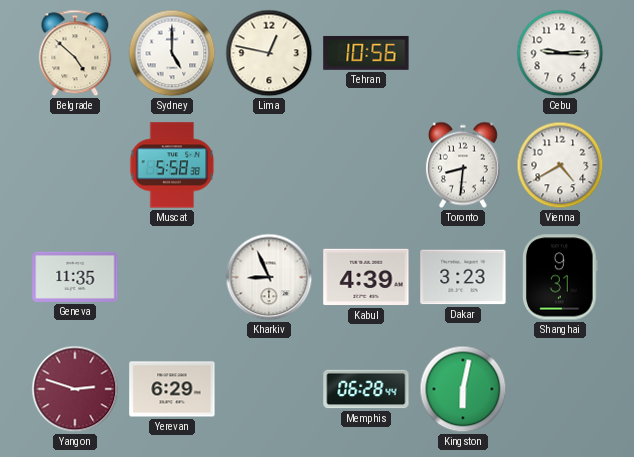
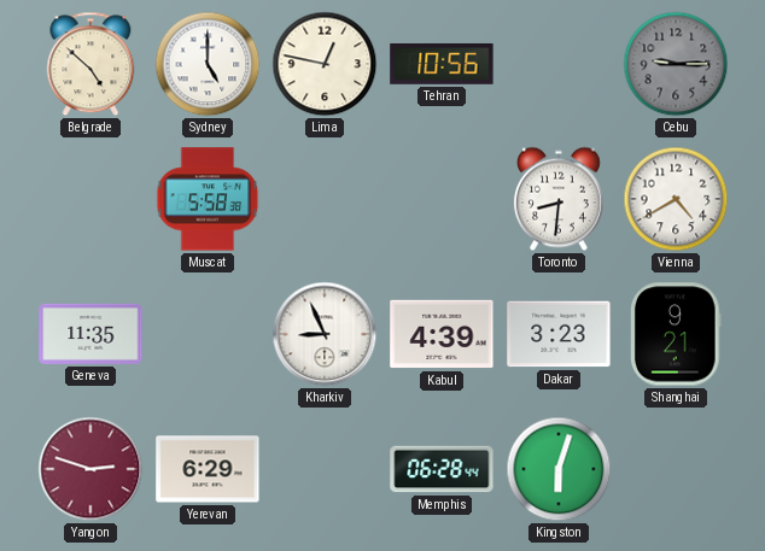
Cebu dial: white -> grey (676, 64)
Shanghai: 9:31 -> 9:21 (676, 334)
Kingston: 6:02 -> 6:03 (559, 469)
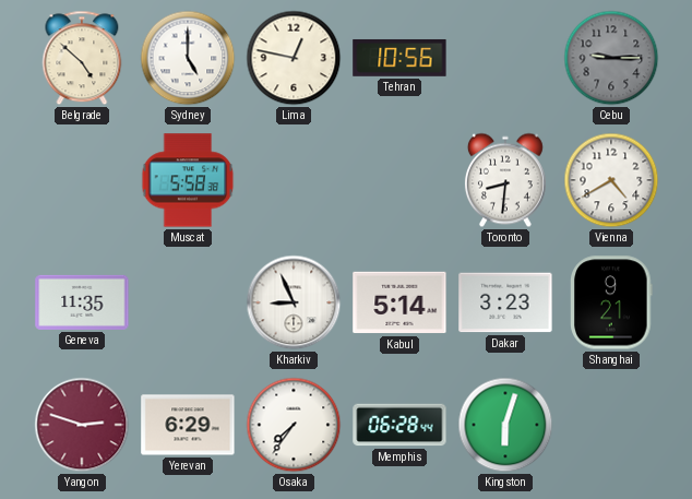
Kabul: 4:39 -> 5:14 (399, 302)
Osaka: none -> 7:36 (294, 425)
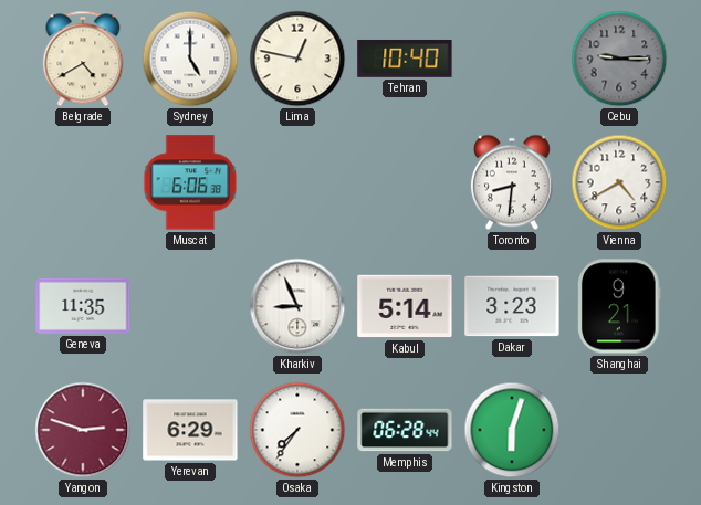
Belgrade: 4:52 -> 4:40 (83, 59)
Tehran: 10:56 -> 10:40 (405, 59)
Muscat: 5:58 -> 6:06 (190, 182)
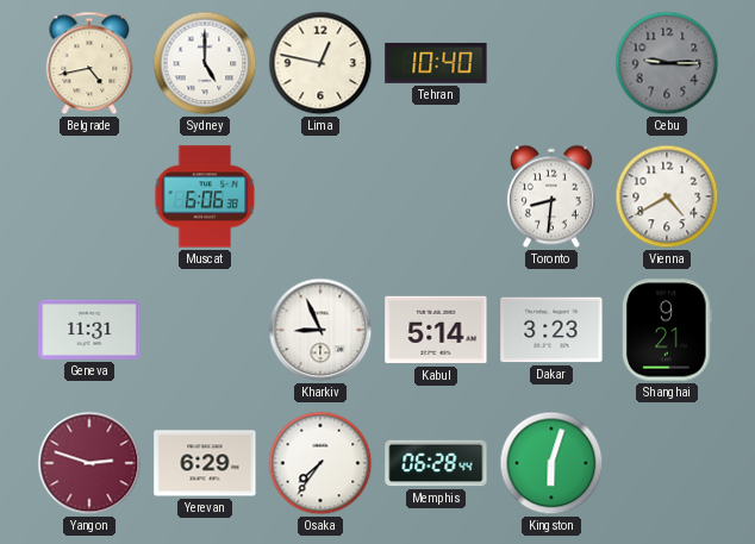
Belgrade: 4:40 -> 4:43 (89, 63)
Geneva: 11:35 -> 11:31 (89, 330)
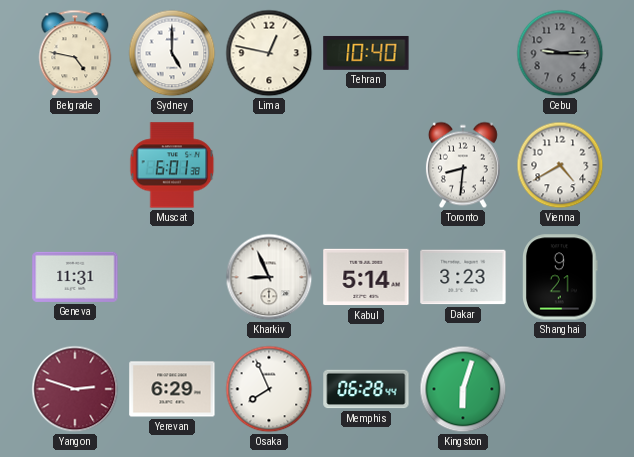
Belgrade: 4:43 -> 4:47 (75, 53)
Muscat: 6:06 -> 6:01 (172, 165)
Osaka: 7:36 -> 7:56 (269, 389)
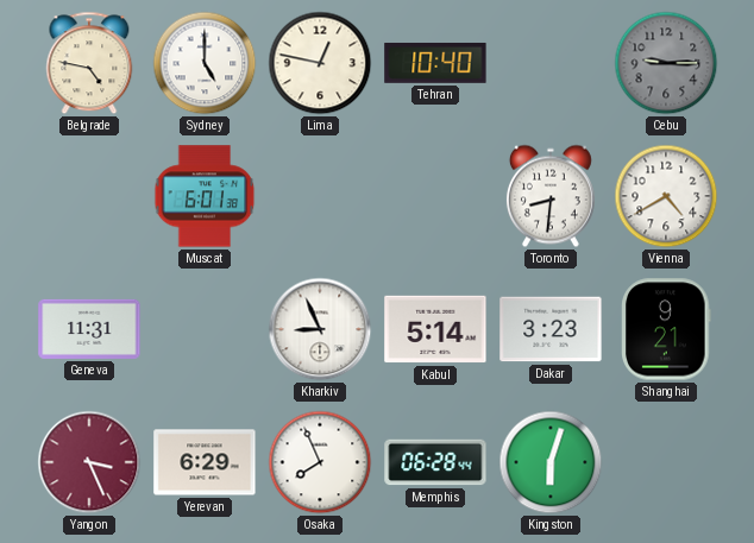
Yangon: 2:48 -> 3:26 (89, 462)
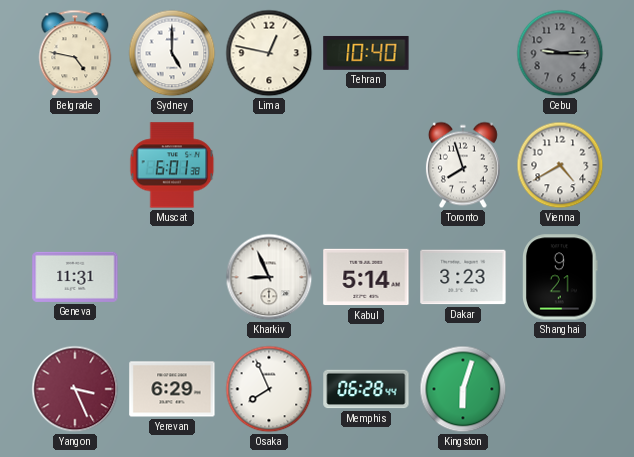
Toronto: 8:31 -> 7:57 (463, 165)
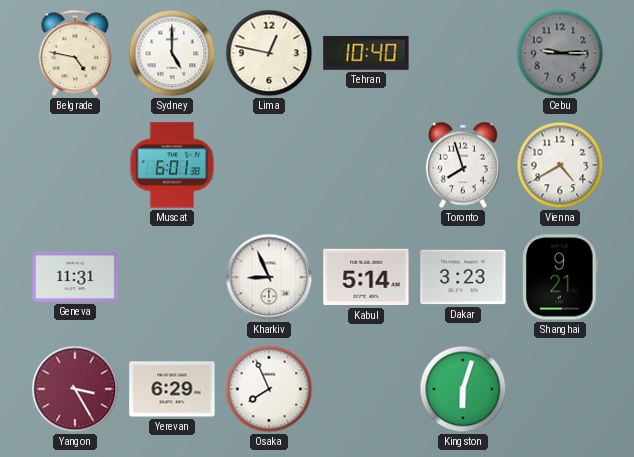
Yangon: 3:26 -> 3:25 (75, 389)
Memphis: 06:28 -> none (366, 389)
